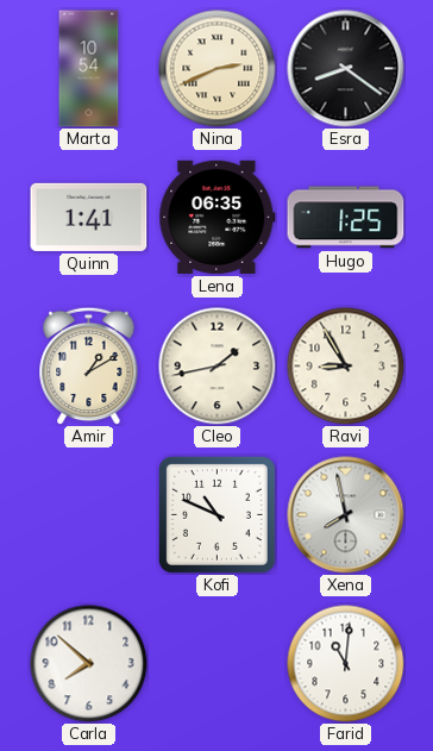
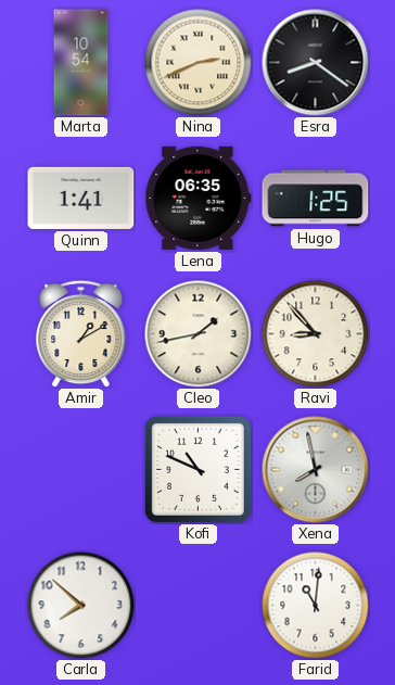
Ravi: 8:55 -> 8:53 (316, 334)
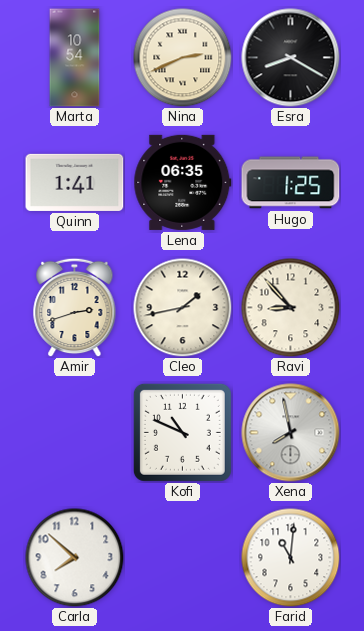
Esra: 8:21 -> 8:20 (291, 58)
Amir: 1:10 -> 2:42 (75, 307)
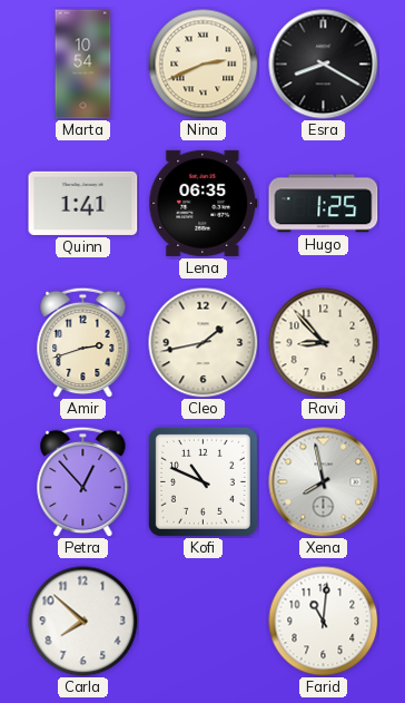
Petra: none -> 12:53 (83, 481)
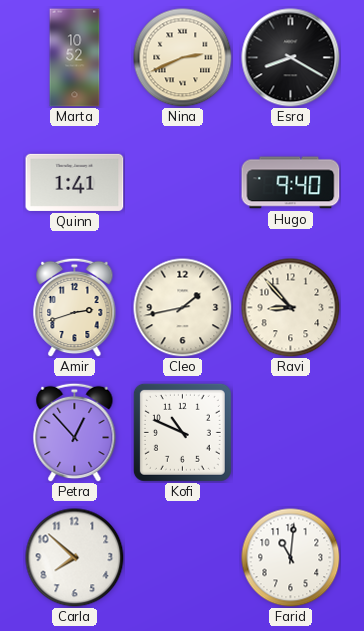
Marta: 10:54 -> 10:52 (75, 58)
Lena: 06:35 -> none (204, 203)
Hugo: 1:25 -> 9:40 (291, 183)
Xena: 7:58 -> none (324, 482)
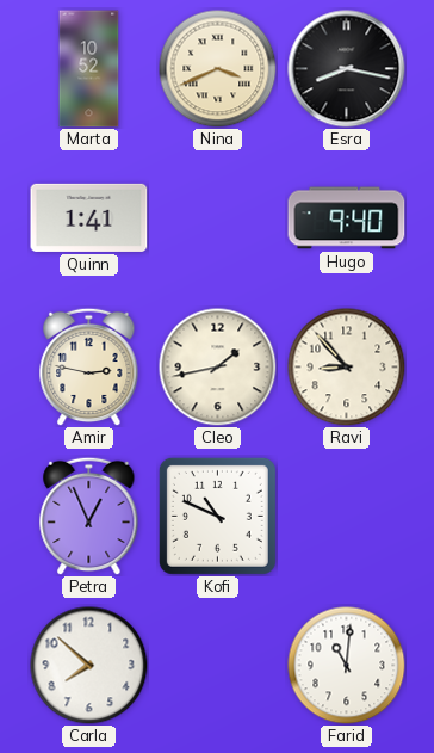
Nina: 2:41 -> 3:41 (218, 69)
Esra: 8:20 -> 8:17 (347, 69)
Amir: 2:42 -> 2:47 (89, 366)
Petra: 12:53 -> 12:56 (89, 516)
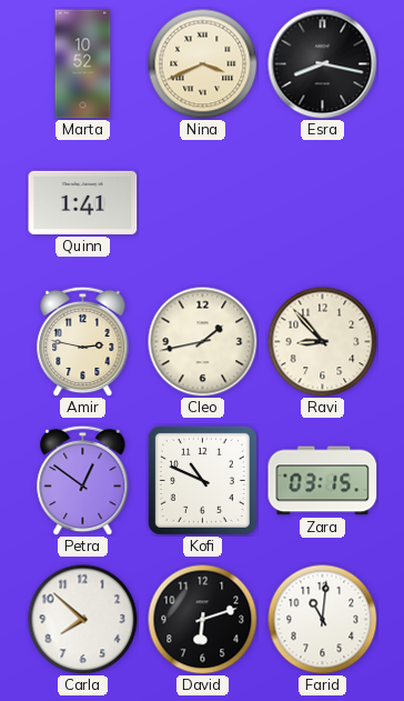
Hugo: 9:40 -> none (347, 218)
Petra: 12:56 -> 12:51 (83, 480)
Zara: none -> 03:15 (323, 481)
David: none -> 6:12 (203, 620)
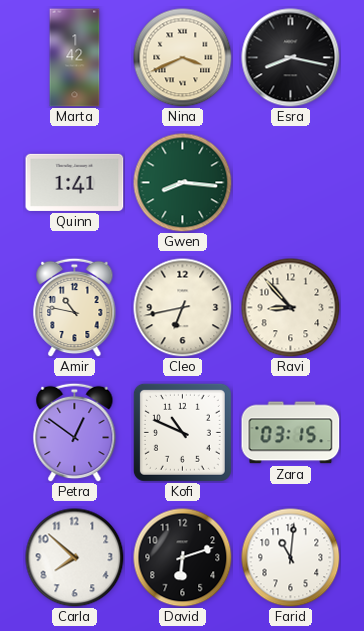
Marta: 10:52 -> 1:42 (75, 58)
Gwen: none -> 8:16 (183, 183)
Amir: 2:47 -> 10:47 (75, 307)
Cleo: 1:43 -> 6:43 (183, 308)
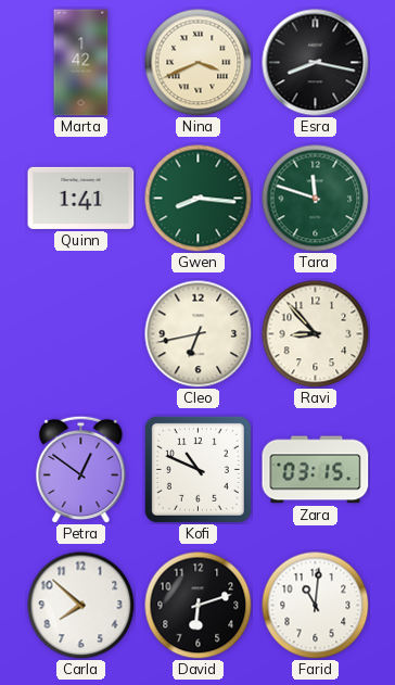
Tara: none -> 11:48 (316, 199)
Amir: 10:47 -> none (75, 307)
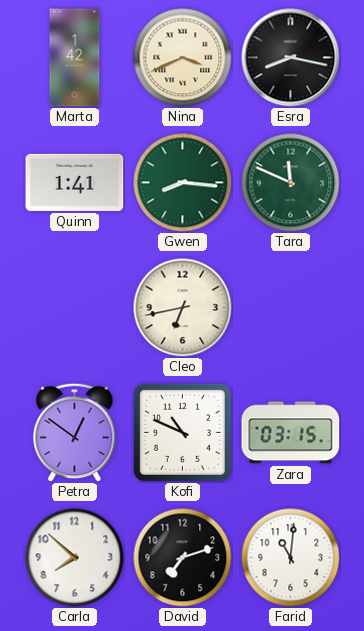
Tara: 11:48 -> 11:49 (291, 183)
Ravi: 8:53 -> none (316, 334)
David: 6:12 -> 7:12 (183, 558)
